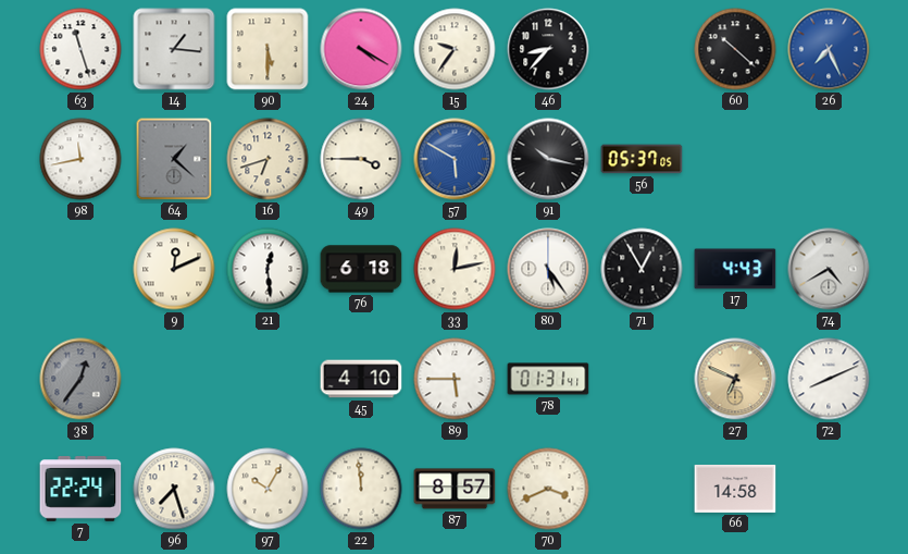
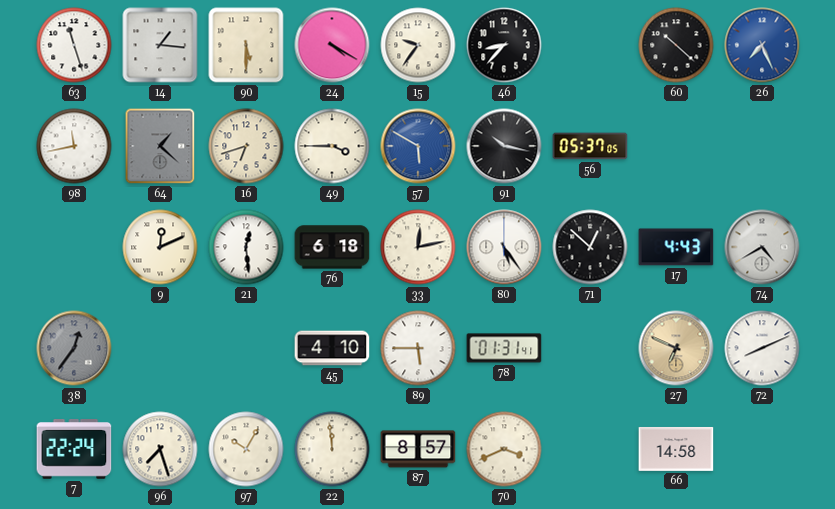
71: 12:55 -> 12:52 (590, 247)
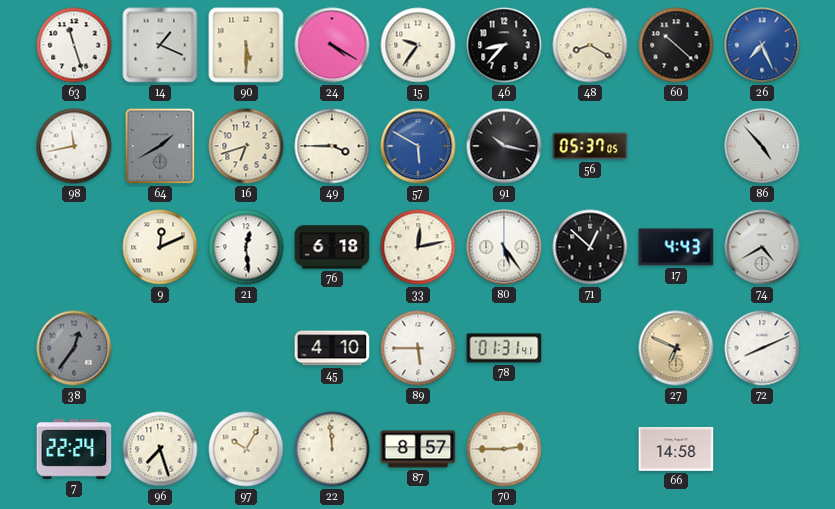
14: 1:16 -> 1:19 (160, 45)
48: none -> 8:20 (590, 45)
64: 1:22 -> 1:40 (160, 146)
86: none -> 4:53 (762, 146)
70: 3:41 -> 2:45 (504, 449)
